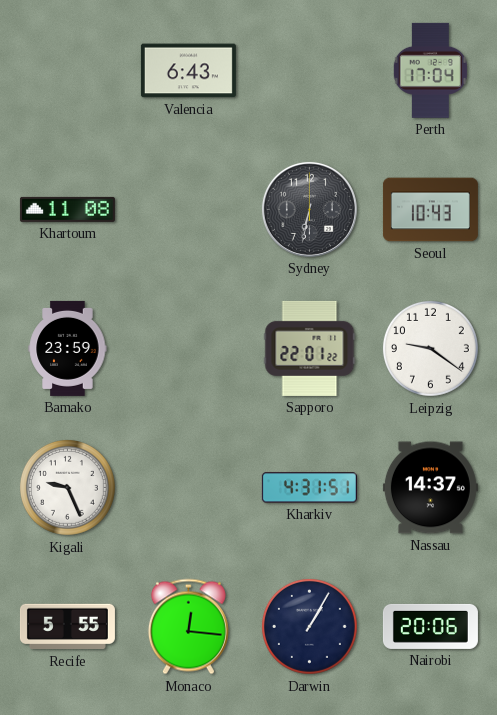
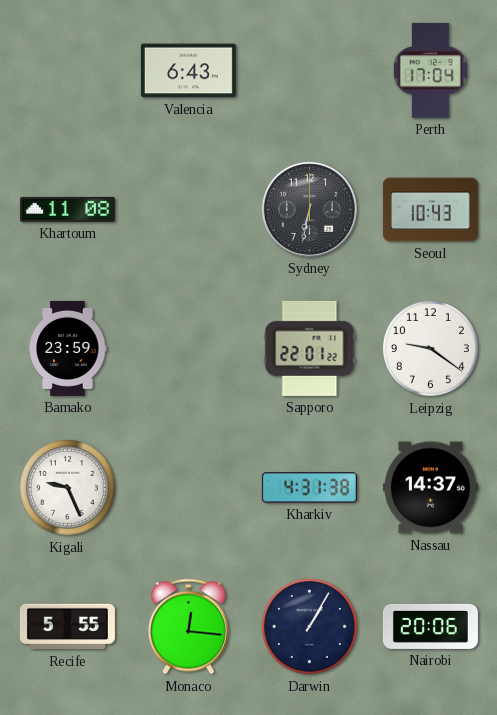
Kharkiv: 4:31:51 -> 4:31:38 (309, 488)
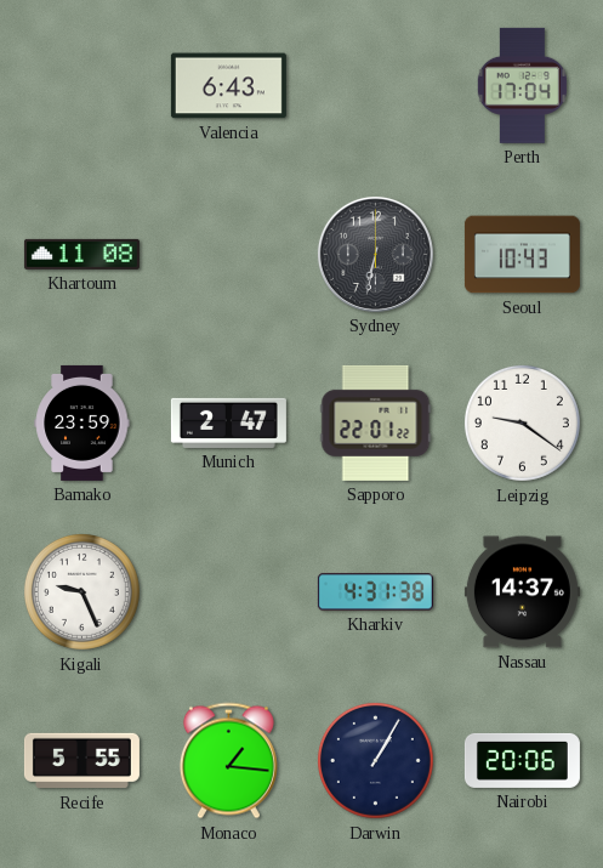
Munich: none -> 2:47 (228, 422)
Monaco: 12:16 -> 1:16 (228, 761)
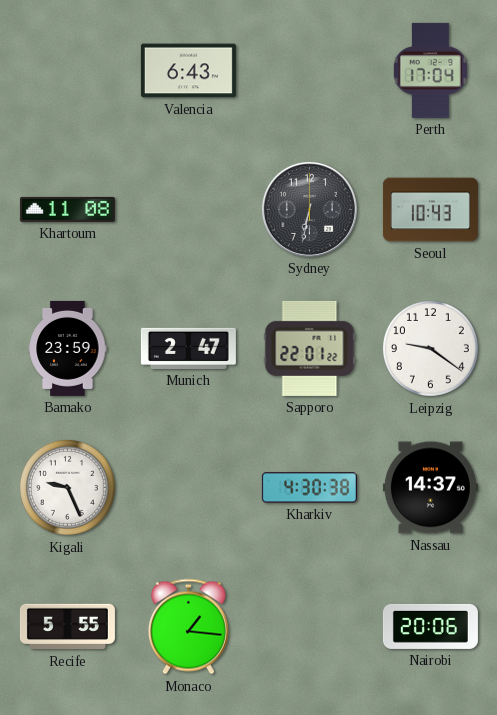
Kharkiv: 4:31 -> 4:30 (309, 488)
Darwin: 1:05 -> none (375, 760)
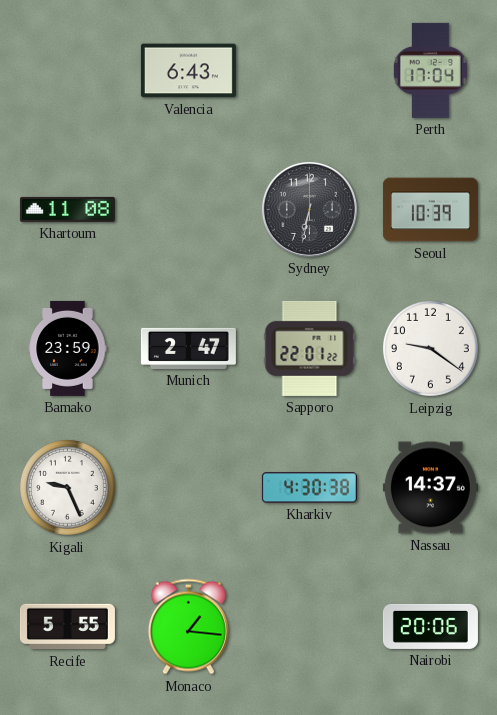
Seoul: 10:43 -> 10:39 (430, 210)
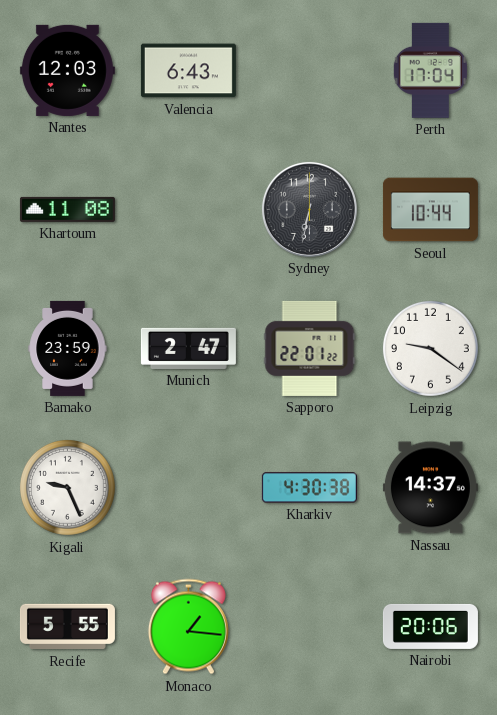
Nantes: none -> 12:03 (67, 70)
Seoul: 10:39 -> 10:44 (430, 210)
